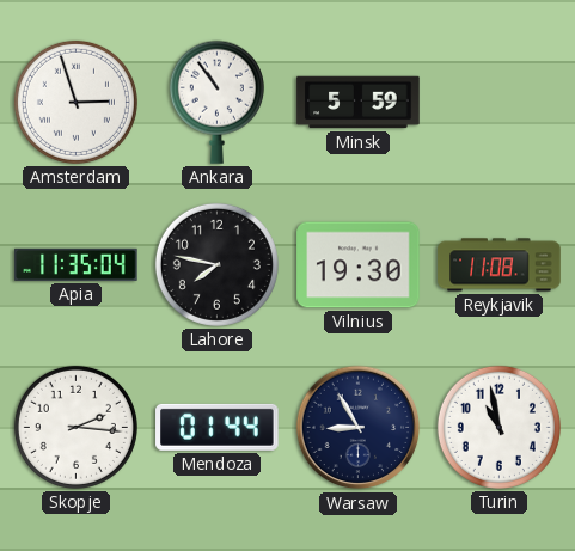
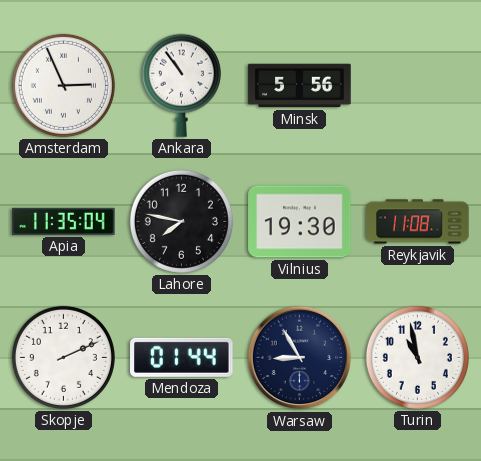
Amsterdam: 2:57 -> 2:56 (63, 85)
Minsk: 5:59 -> 5:56 (300, 86)
Skopje: 2:16 -> 2:11 (63, 357)
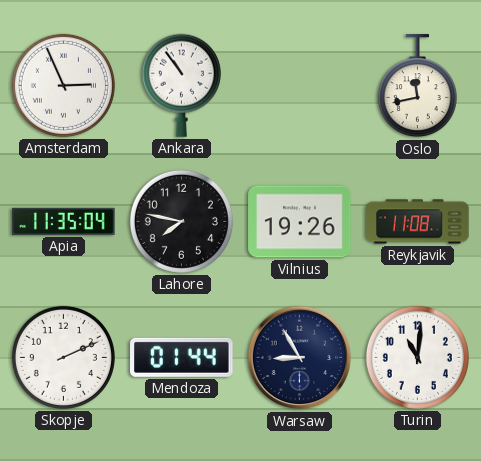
Minsk: 5:56 -> none (300, 86)
Oslo: none -> 11:43 (417, 86)
Vilnius: 19:30 -> 19:26 (300, 222)
Turin: 10:58 -> 11:01 (417, 357)
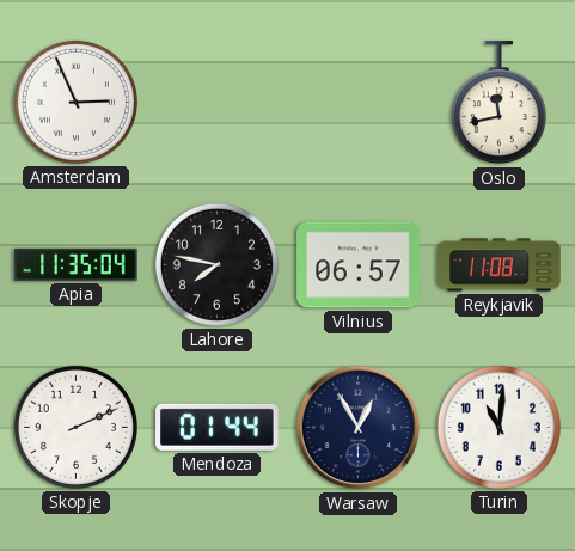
Ankara: 10:54 -> none (181, 85)
Vilnius: 19:26 -> 06:57 (359, 265)
Warsaw: 8:55 -> 12:55 (359, 428)
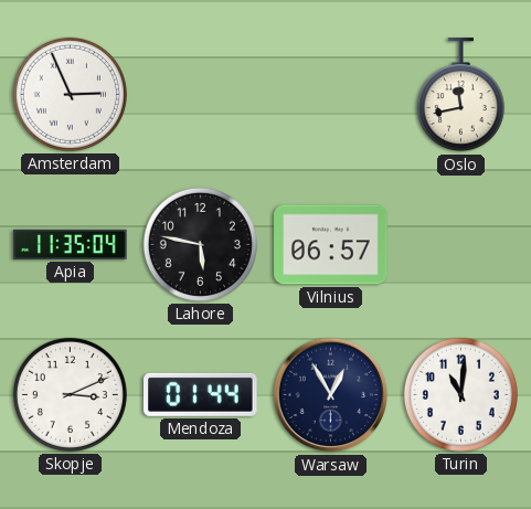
Lahore: 7:47 -> 5:47 (200, 244)
Reykjavik: 11:08 -> none (500, 265)
Skopje: 2:11 -> 3:11 (70, 394)
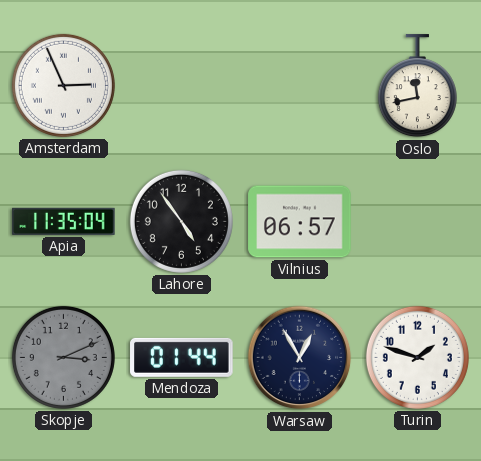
Lahore: 5:47 -> 4:54 (181, 221)
Skopje dial: white -> grey (63, 357)
Turin: 11:01 -> 1:48 (417, 357)
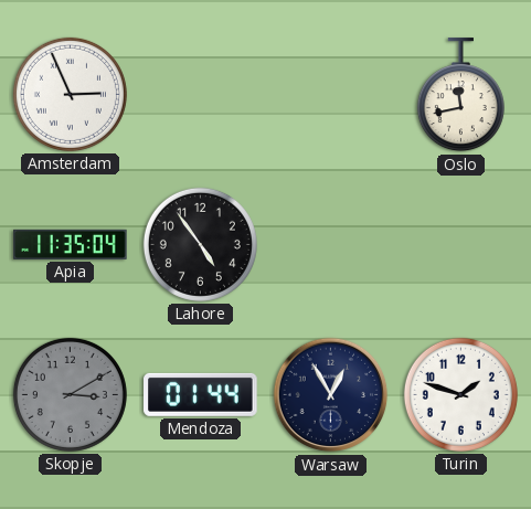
Vilnius: 06:57 -> none (300, 222)
Skopje: 3:11 -> 3:10 (70, 394)
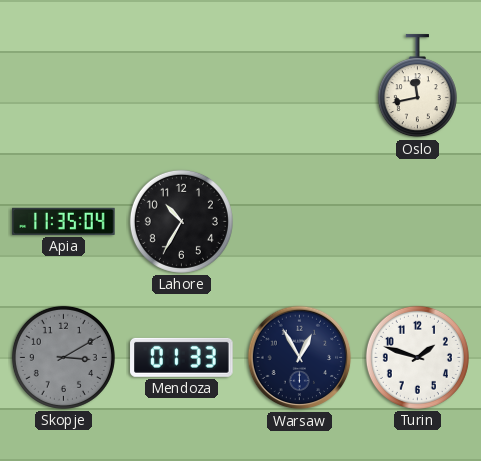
Amsterdam: 2:56 -> none (70, 94)
Lahore: 4:54 -> 10:35 (181, 221)
Mendoza: 01:44 -> 01:33 (182, 357)
